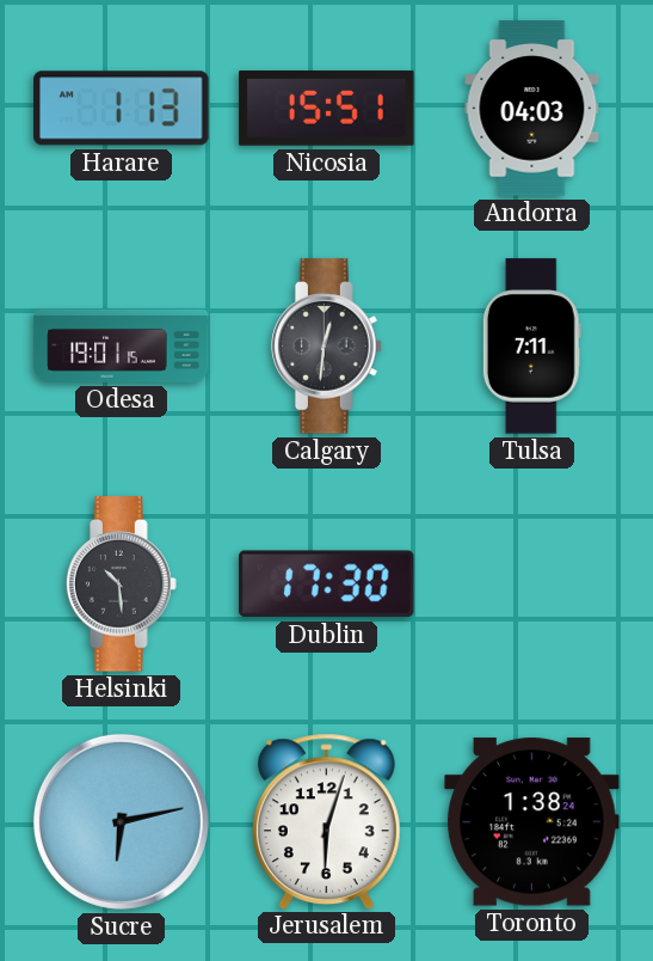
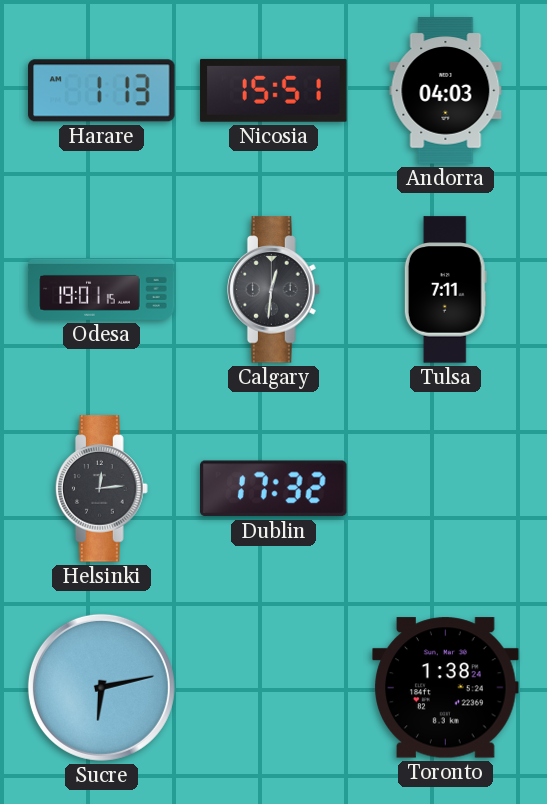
Helsinki: 10:29 -> 12:14 (102, 489)
Dublin: 17:30 -> 17:32 (274, 489)
Jerusalem: 6:03 -> none (326, 821)
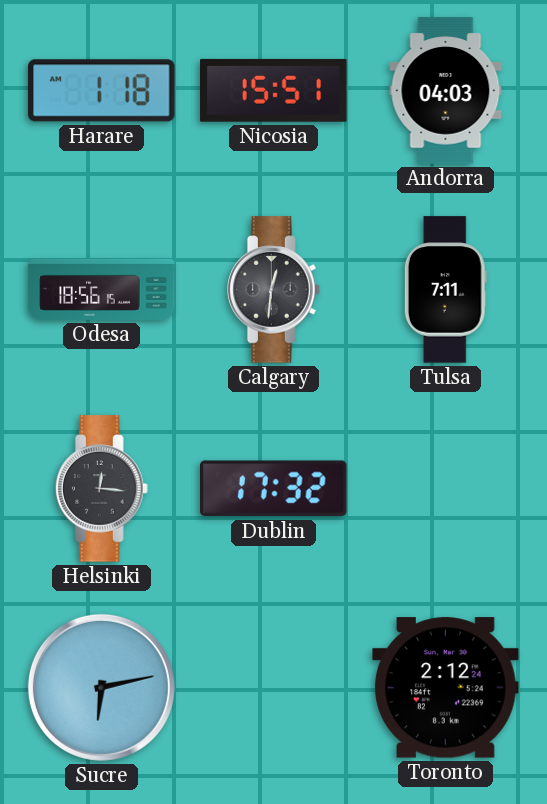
Harare: 1:13 -> 1:18 (102, 91)
Odesa: 19:01 -> 18:56 (102, 289)
Helsinki: 12:14 -> 12:16 (102, 489)
Toronto: 1:38 -> 2:12 (446, 688)
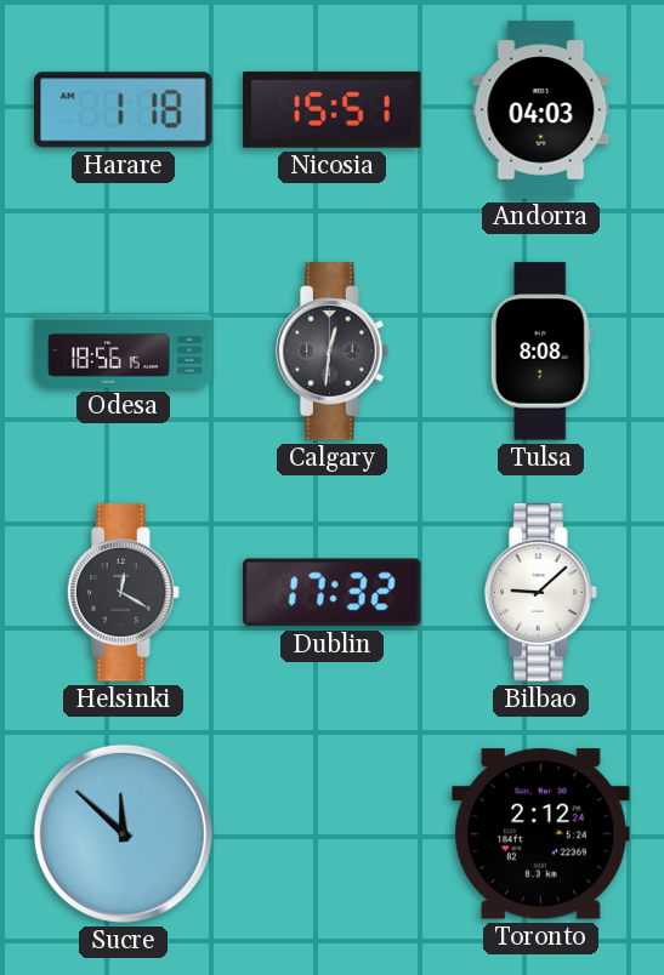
Tulsa: 7:11 -> 8:08 (540, 352)
Helsinki: 12:16 -> 12:20 (124, 593)
Bilbao: none -> 9:08 (541, 593)
Sucre: 6:13 -> 11:52 (123, 833)
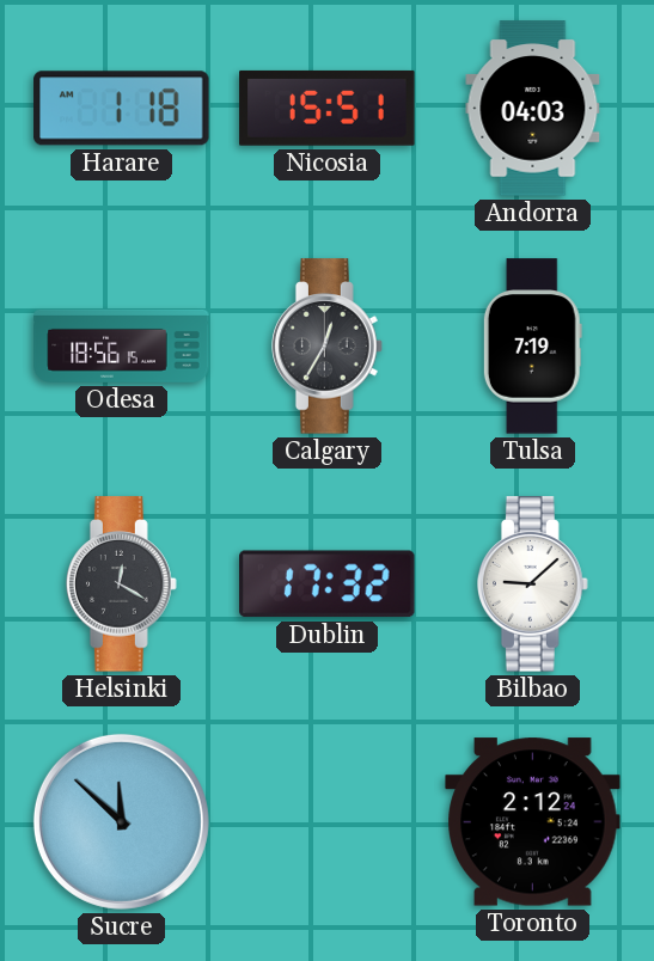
Calgary: 12:31 -> 12:35 (328, 347)
Tulsa: 8:08 -> 7:19 (532, 347)
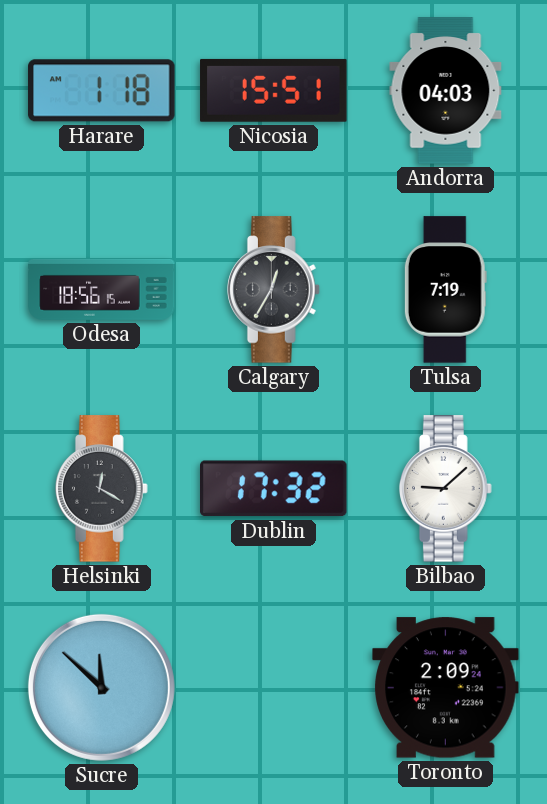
Toronto: 2:12 -> 2:09 (446, 688)
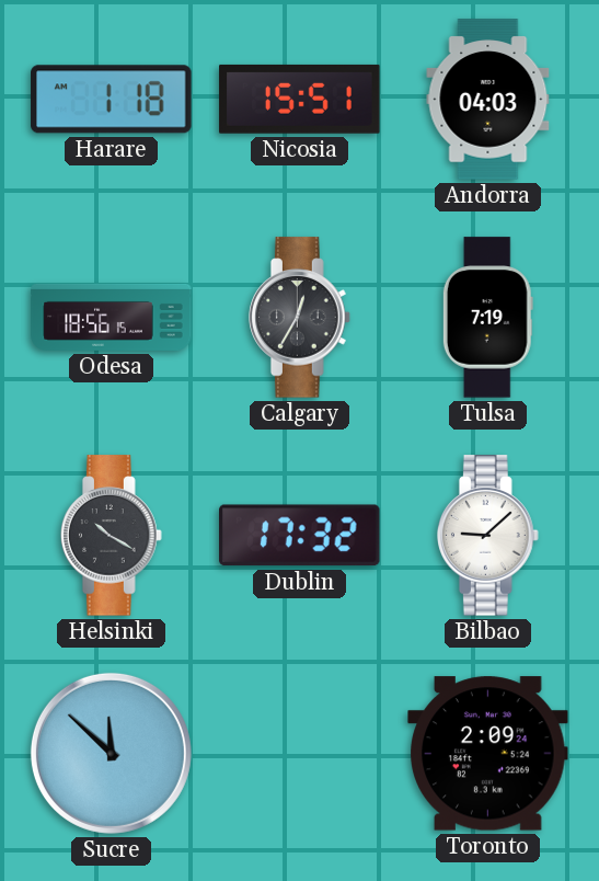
Helsinki: 12:20 -> 10:20 (112, 536)
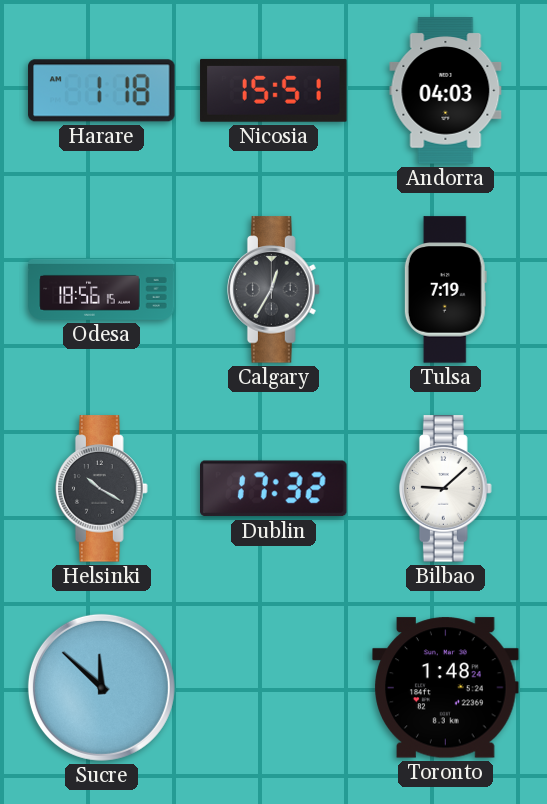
Toronto: 2:09 -> 1:48 (446, 688)
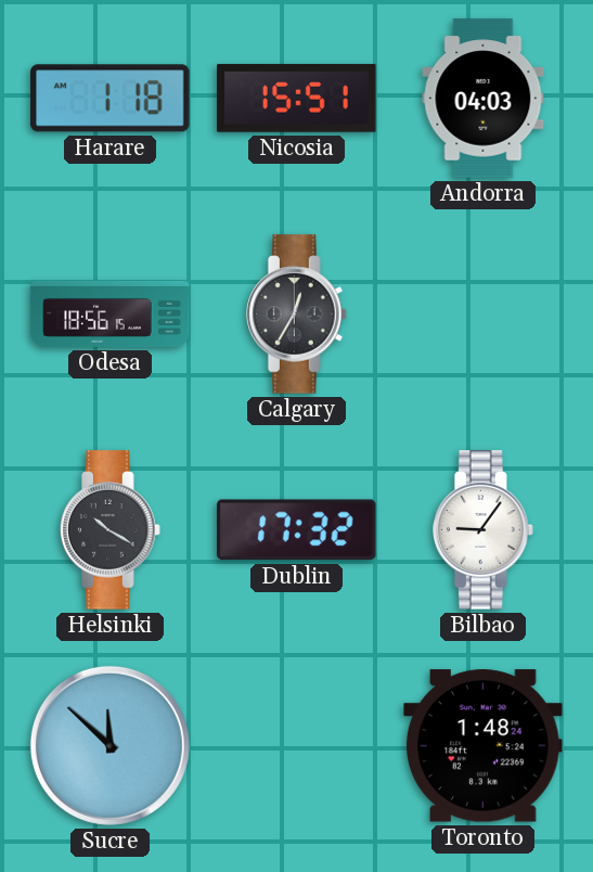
Tulsa: 7:19 -> none (445, 290)
Bilbao: 9:08 -> 9:06 (484, 530)
